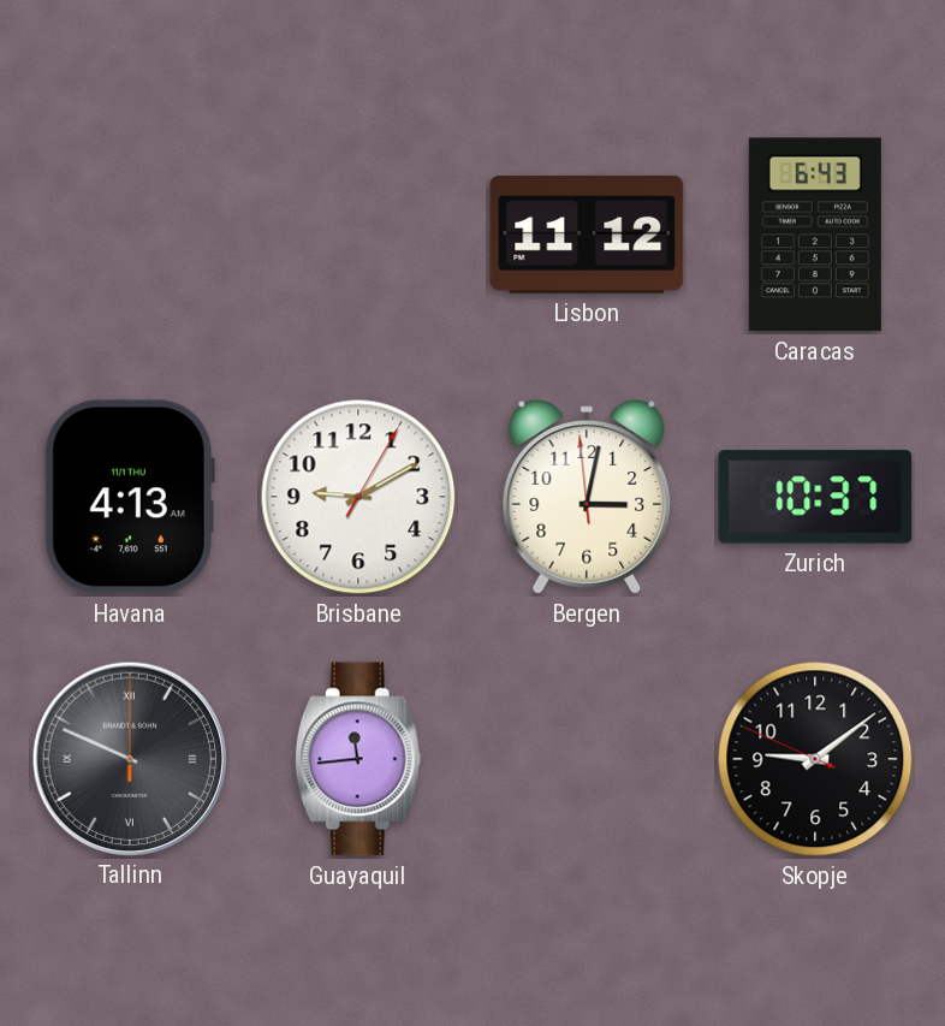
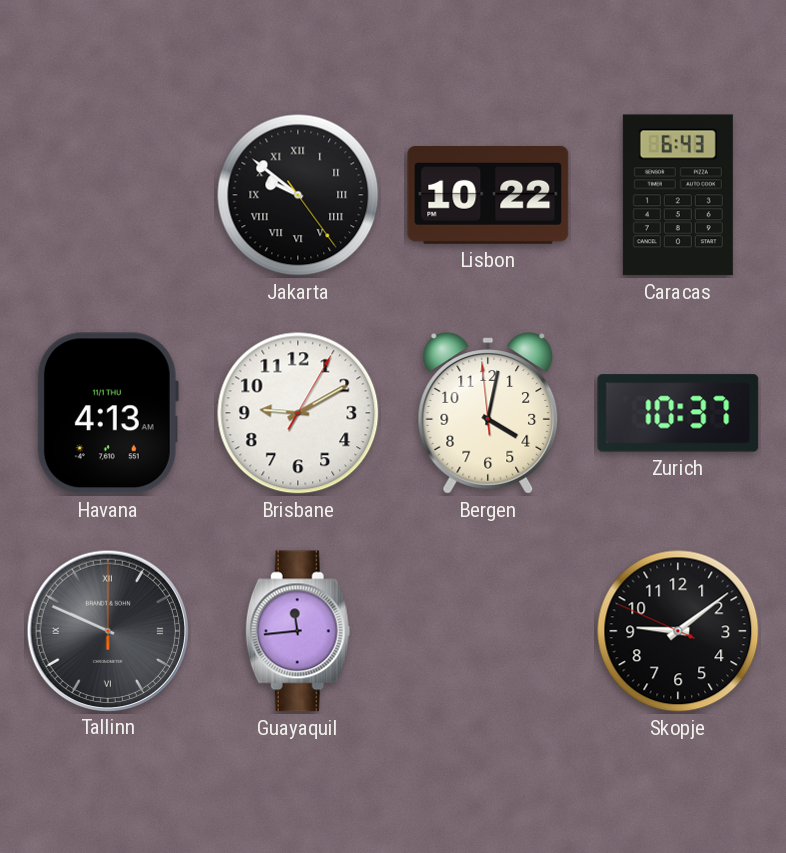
Jakarta: none -> 9:51 (298, 195)
Lisbon: 11:12 -> 10:22 (488, 195)
Bergen: 3:01 -> 4:01 (488, 413)
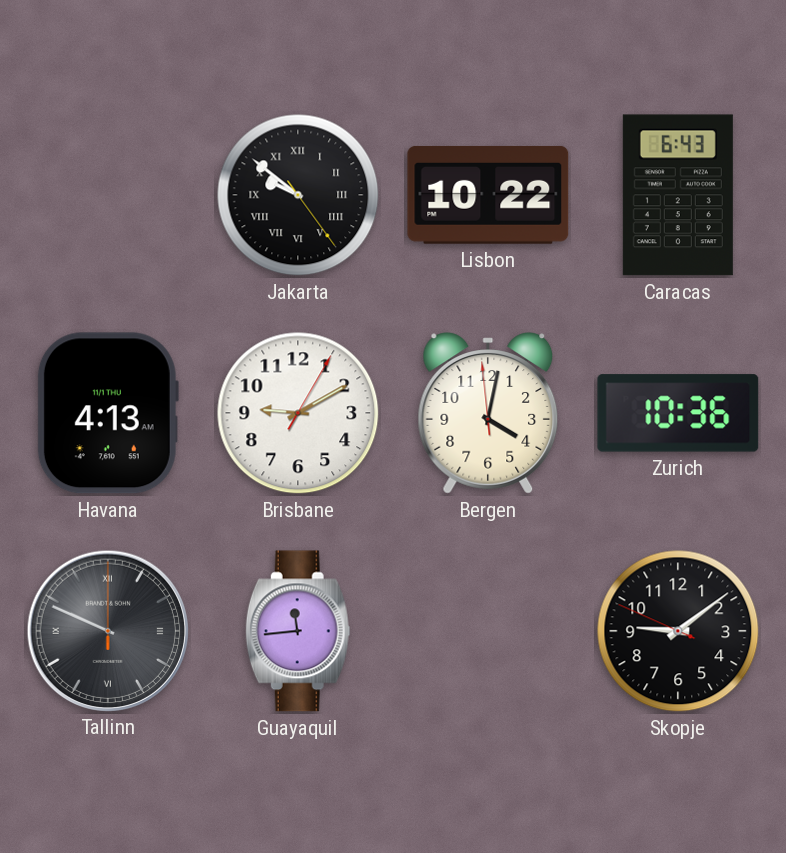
Zurich: 10:37 -> 10:36 (678, 413)
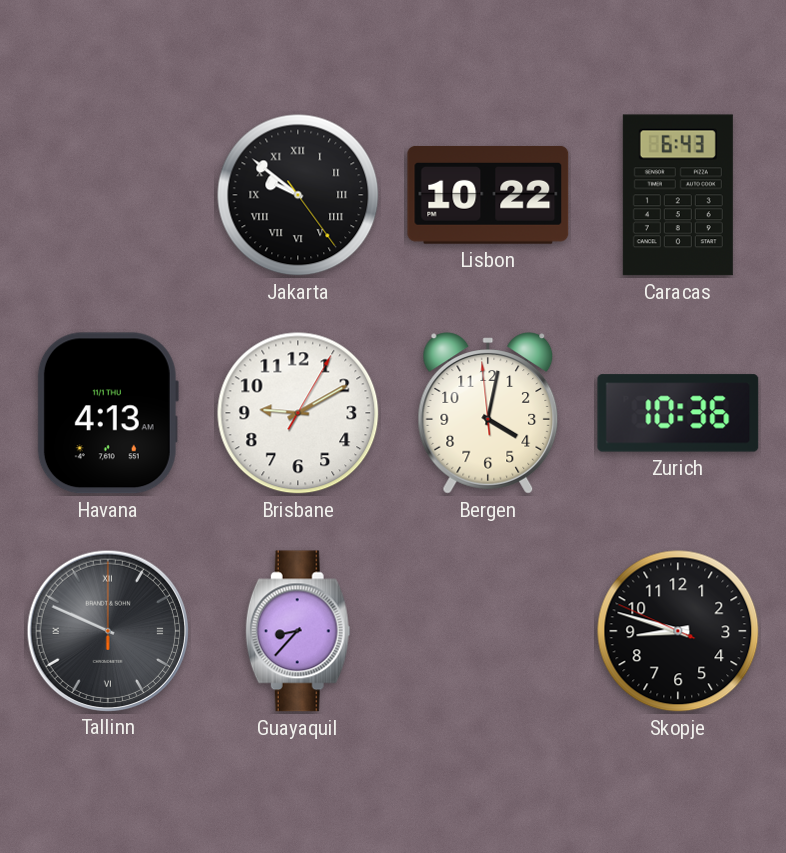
Guayaquil: 11:44 -> 8:37 (298, 631)
Skopje: 9:08 -> 8:47 (678, 631)
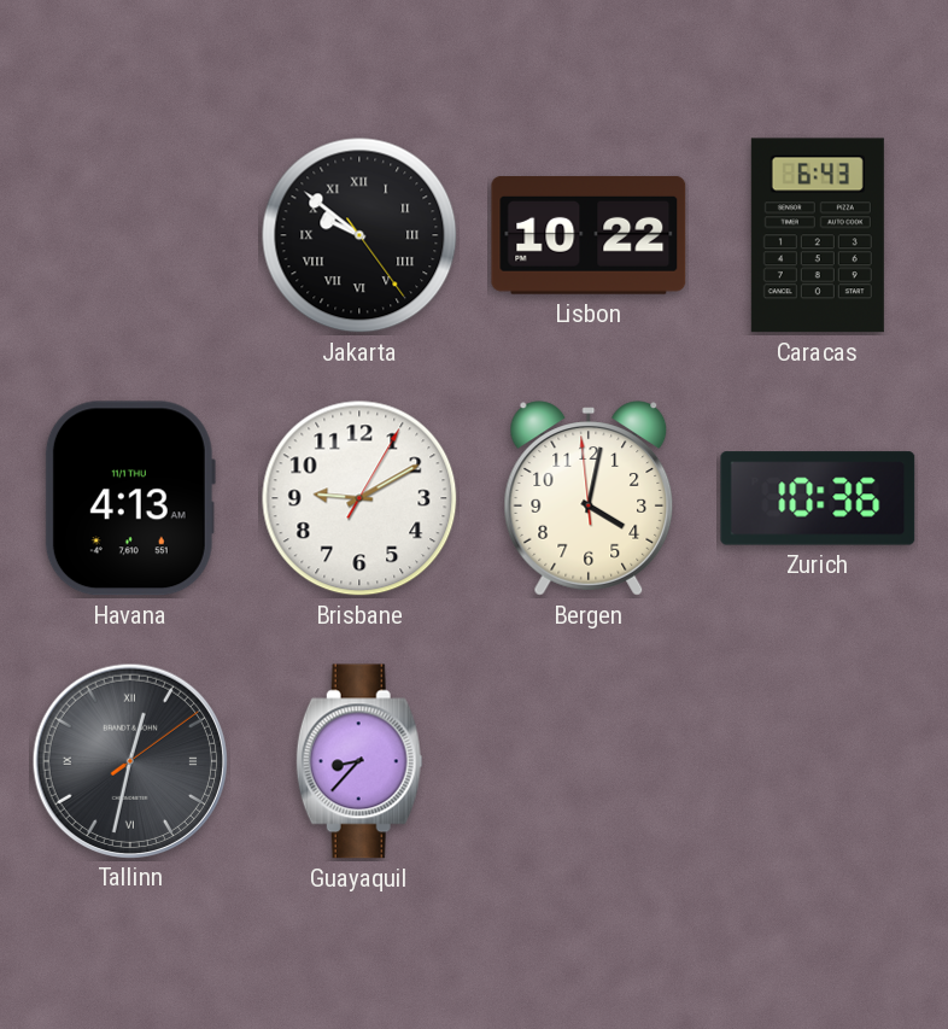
Tallinn: 9:49 -> 12:32 (129, 760)
Skopje: 8:47 -> none (678, 631)
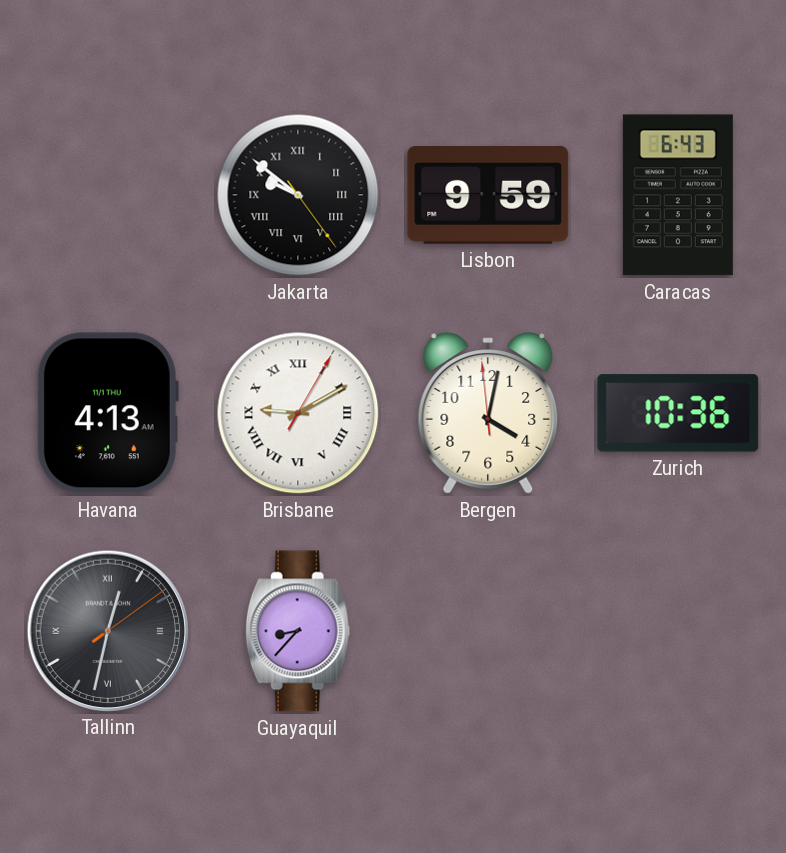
Lisbon: 10:22 -> 9:59 (488, 195)
Brisbane numerals: Arabic -> Roman (298, 413)
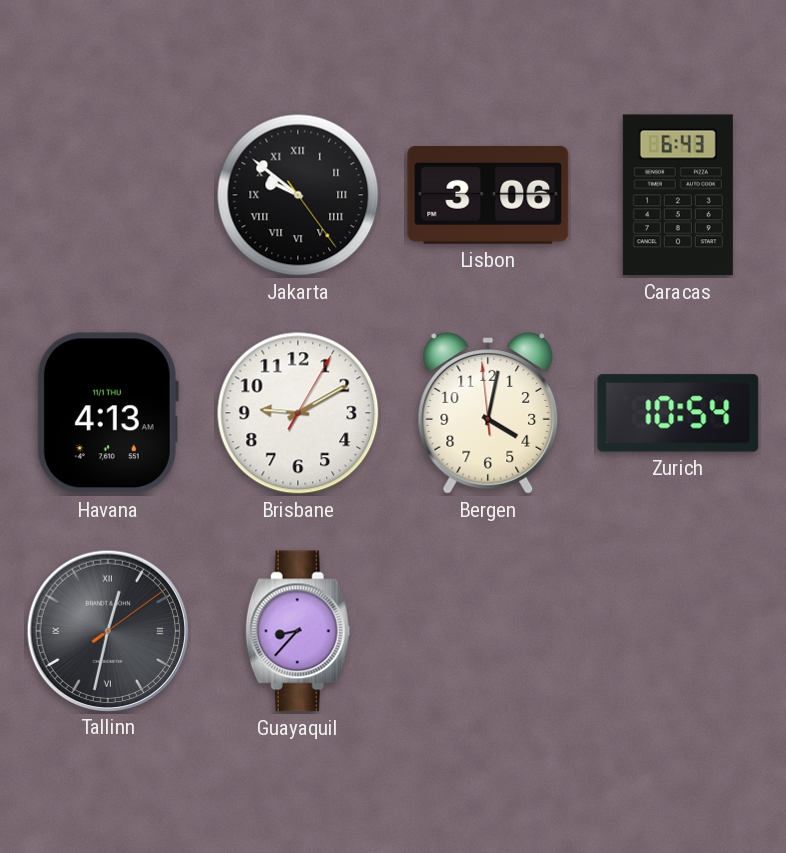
Lisbon: 9:59 -> 3:06 (488, 195)
Brisbane numerals: Roman -> Arabic (298, 413)
Zurich: 10:36 -> 10:54 (678, 413)
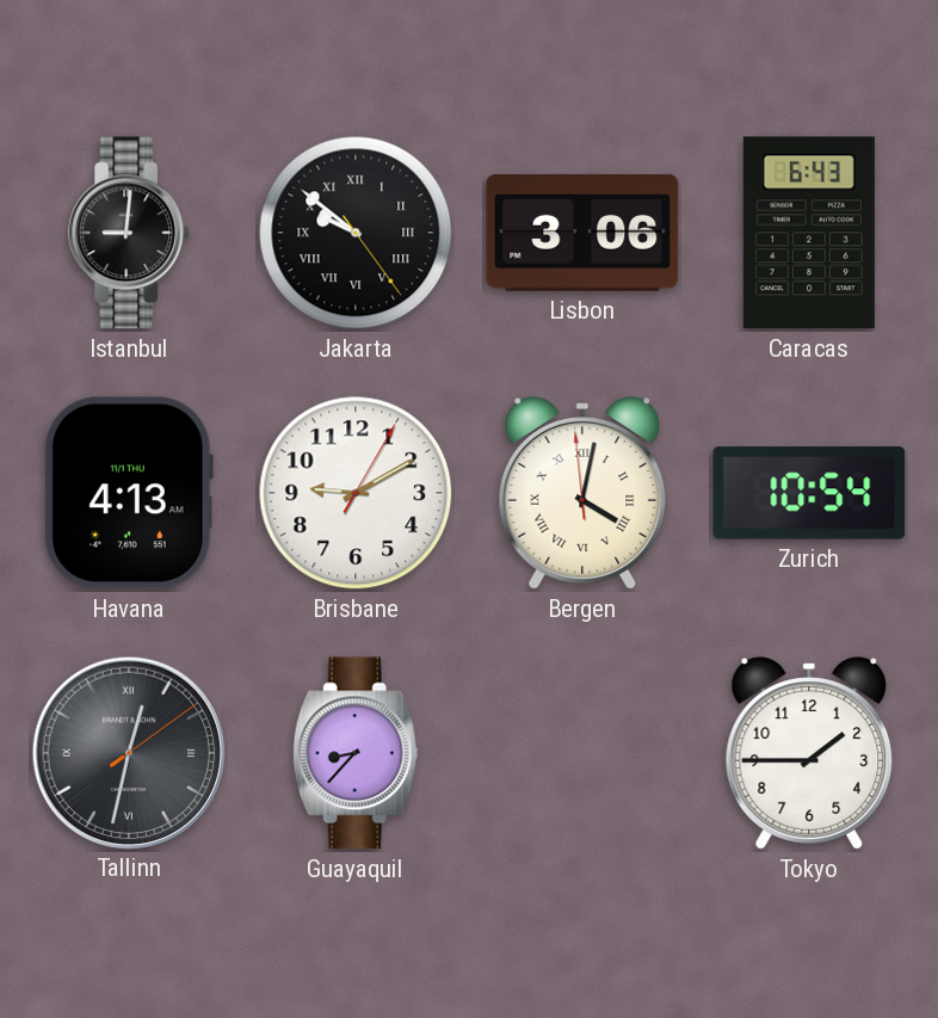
Istanbul: none -> 9:01 (130, 233)
Bergen numerals: Arabic -> Roman (582, 493)
Tokyo: none -> 1:45 (809, 753)
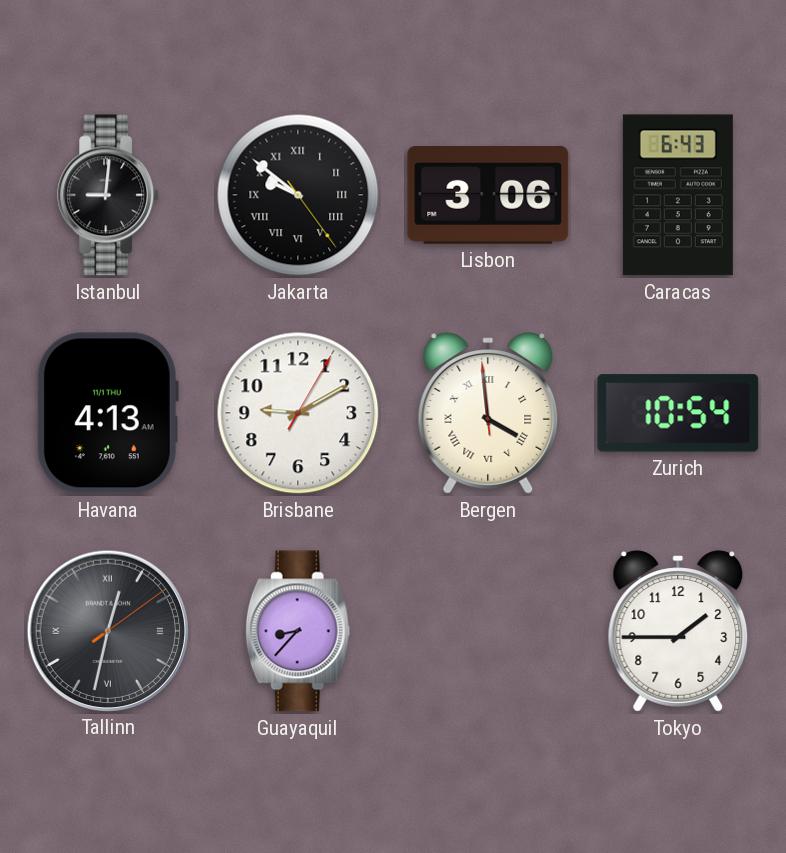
Bergen: 4:01 -> 3:58 (488, 413)
